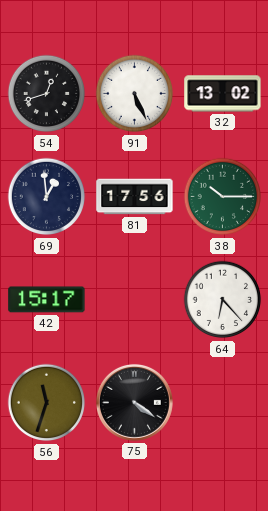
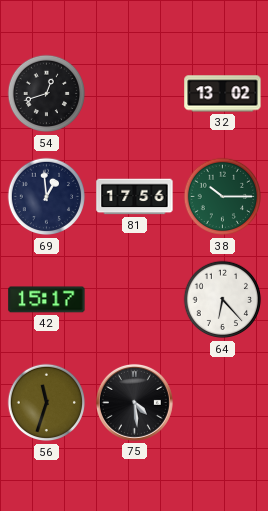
91: 5:26 -> none (135, 94)
75: 4:21 -> 4:29 (134, 402)
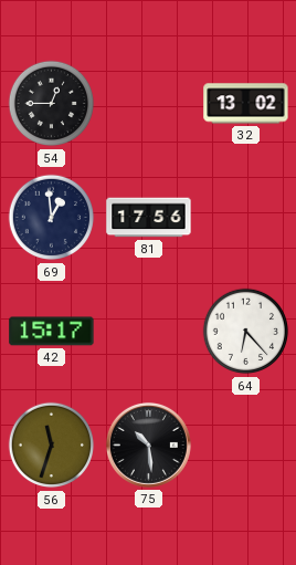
54: 12:42 -> 12:45 (52, 104)
38: 10:15 -> none (223, 197)
75: 4:29 -> 10:29 (148, 444)
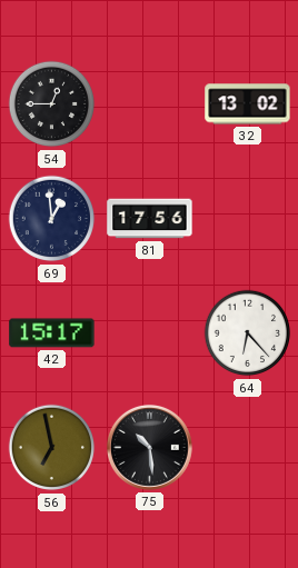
56: 11:33 -> 6:58 (52, 448)
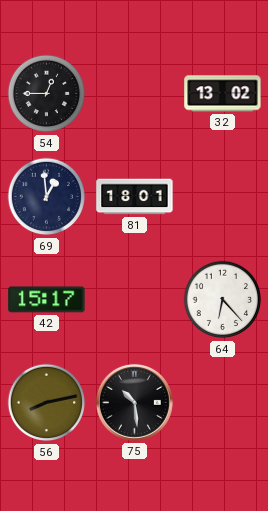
81: 17:56 -> 18:01 (135, 197)
56: 6:58 -> 8:13 (47, 403)
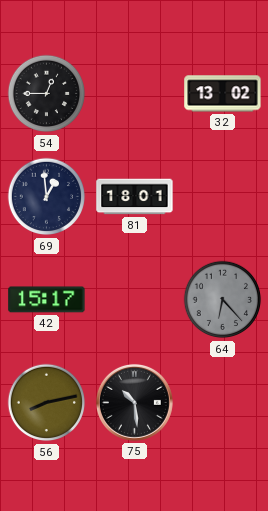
64 dial: white -> grey (223, 300)
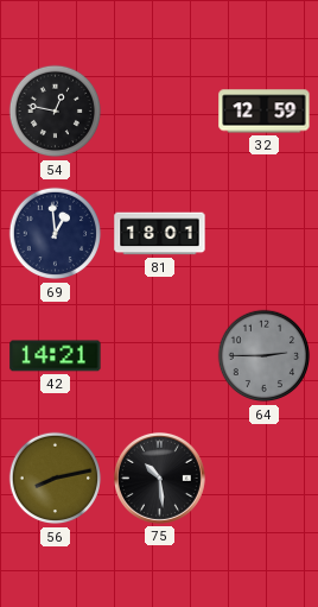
54: 12:45 -> 12:47 (56, 112)
32: 13:02 -> 12:59 (265, 112)
42: 15:17 -> 14:21 (56, 356)
64: 6:23 -> 2:45 (265, 356)
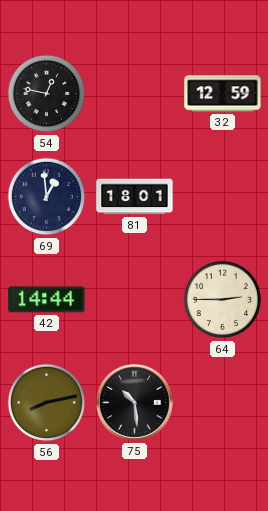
42: 14:21 -> 14:44 (47, 300)
64 dial: grey -> cream (223, 300)
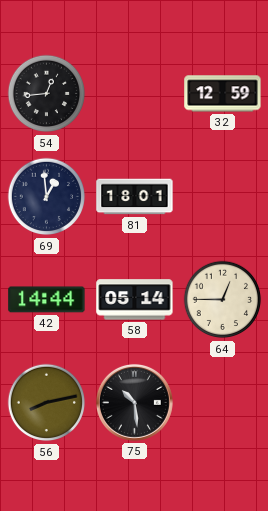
54: 12:47 -> 12:44 (47, 94)
58: none -> 05:14 (135, 300)
64: 2:45 -> 12:45 (223, 300)
